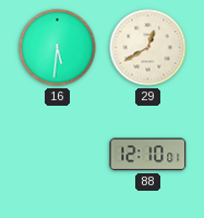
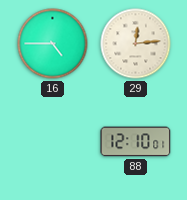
16: 5:31 -> 4:45 (53, 44)
29: 12:40 -> 12:14 (136, 44)
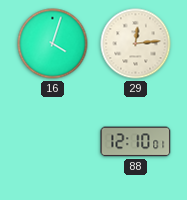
16: 4:45 -> 4:03 (53, 44)
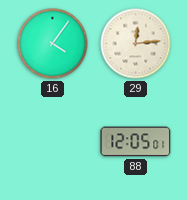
16: 4:03 -> 4:06 (53, 44)
88: 12:10 -> 12:05 (136, 142)
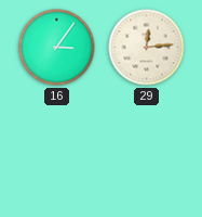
16: 4:06 -> 3:06 (57, 48)
88: 12:05 -> none (136, 142)
